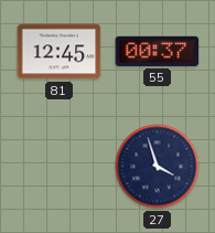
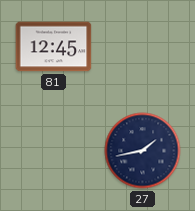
55: 00:37 -> none (158, 51)
27: 3:57 -> 1:43 (143, 151)
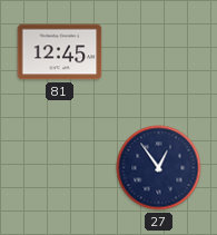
27: 1:43 -> 12:54 (159, 168)
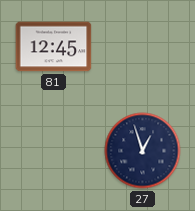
27: 12:54 -> 12:57 (143, 151)
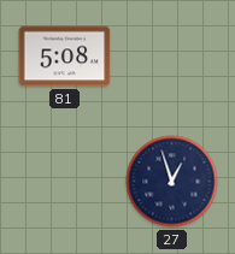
81: 12:45 -> 5:08 (65, 57)
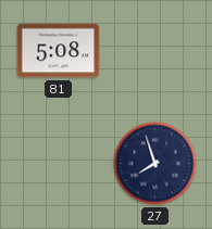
27: 12:57 -> 7:57 (155, 164)
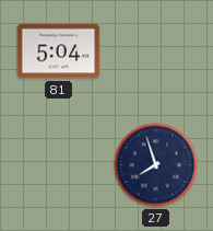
81: 5:08 -> 5:04 (59, 51)
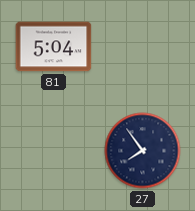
27: 7:57 -> 7:54 (143, 151)
